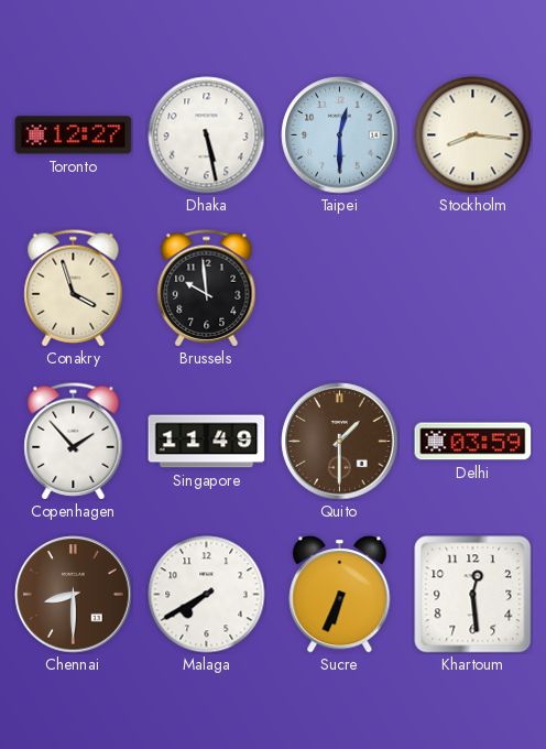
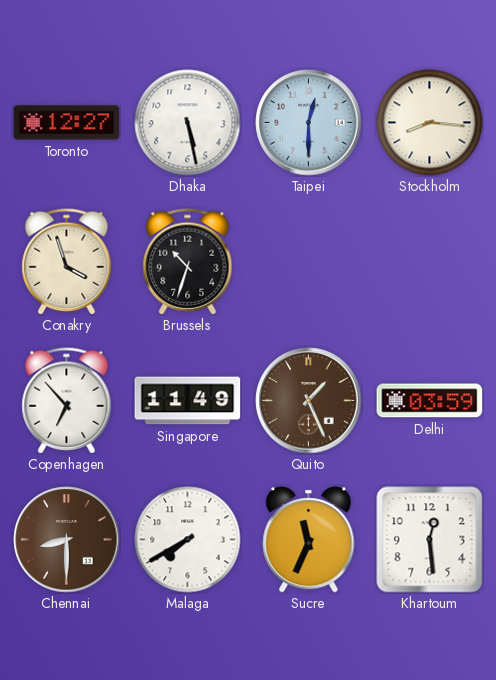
Brussels: 9:59 -> 10:33 (188, 262)
Copenhagen: 1:53 -> 6:53 (67, 401)
Quito: 1:30 -> 1:26 (309, 401)
Sucre: 6:34 -> 11:34 (309, 540)
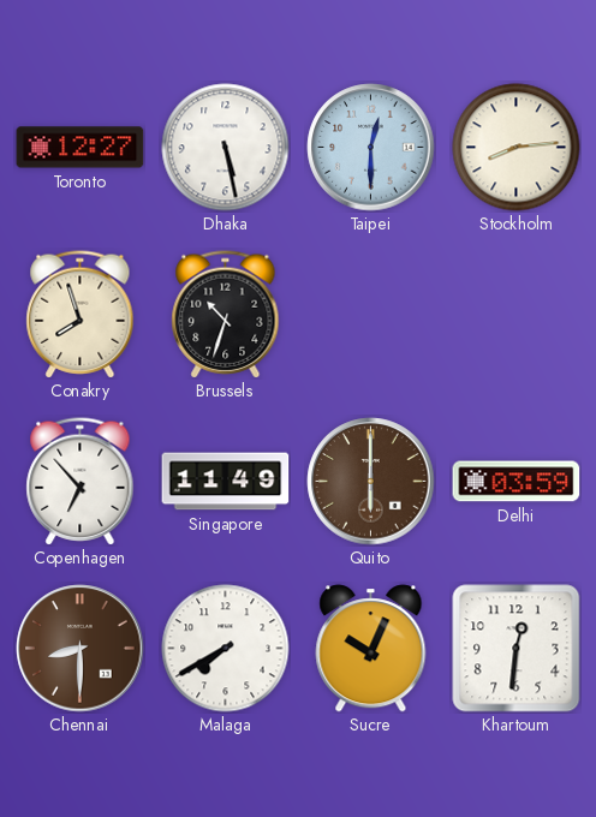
Stockholm: 8:16 -> 8:14 (517, 148)
Conakry: 3:57 -> 7:57 (81, 315)
Quito: 1:26 -> 6:00 (371, 482)
Sucre: 11:34 -> 10:04 (371, 649)
Khartoum: 12:29 -> 12:31 (517, 649)
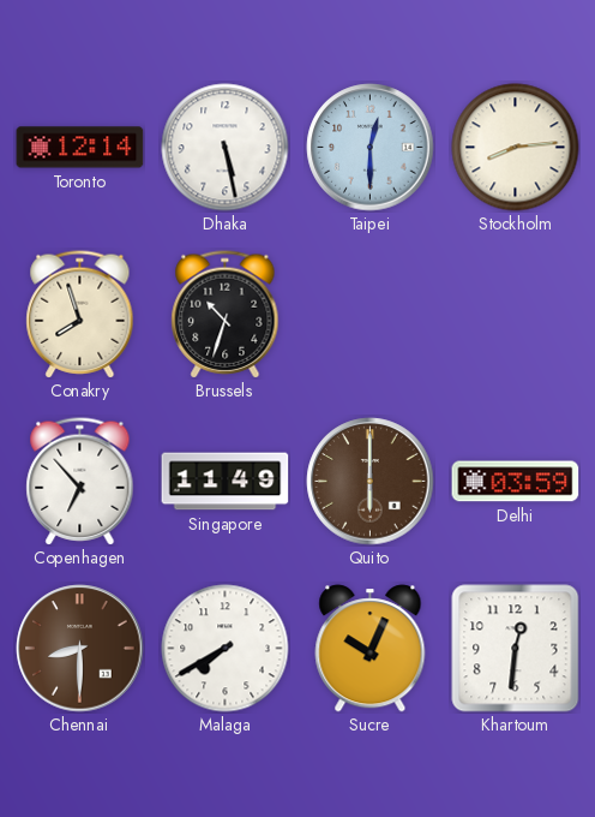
Toronto: 12:27 -> 12:14 (80, 148)
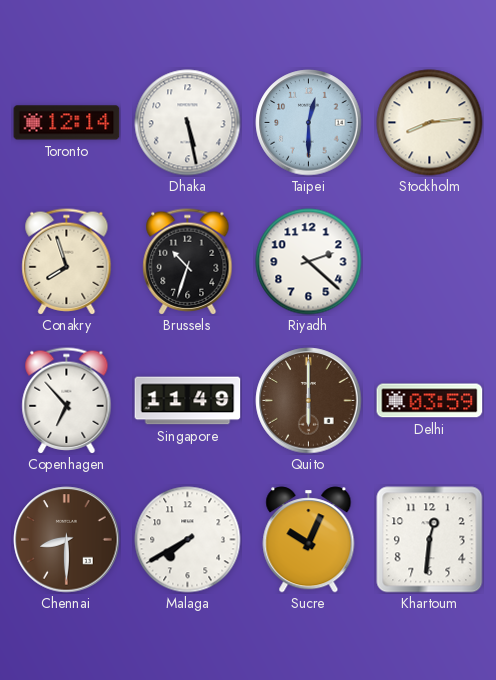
Riyadh: none -> 2:22 (309, 262)
